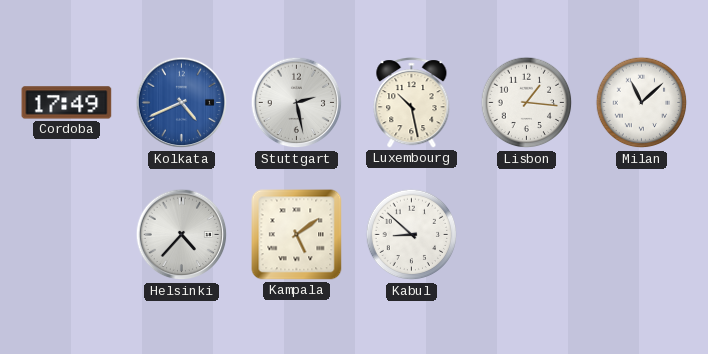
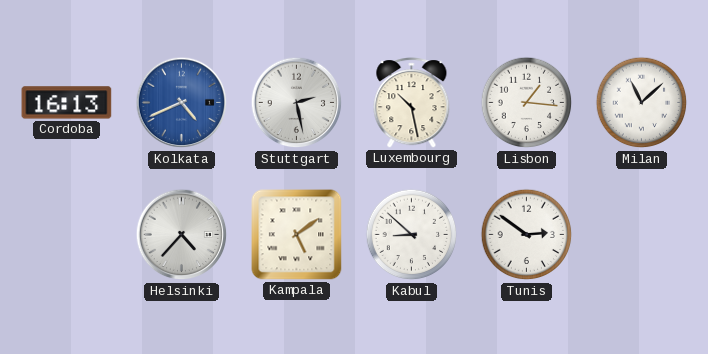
Cordoba: 17:49 -> 16:13 (67, 103)
Tunis: none -> 2:51 (527, 235)
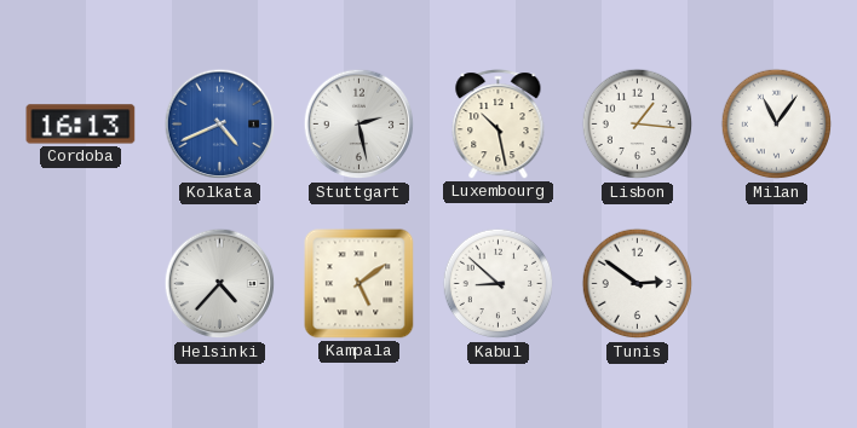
Milan: 11:08 -> 11:06 (777, 125)
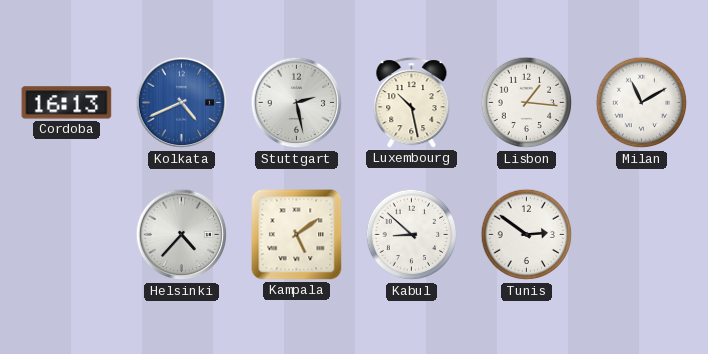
Milan: 11:06 -> 11:10 (642, 103)
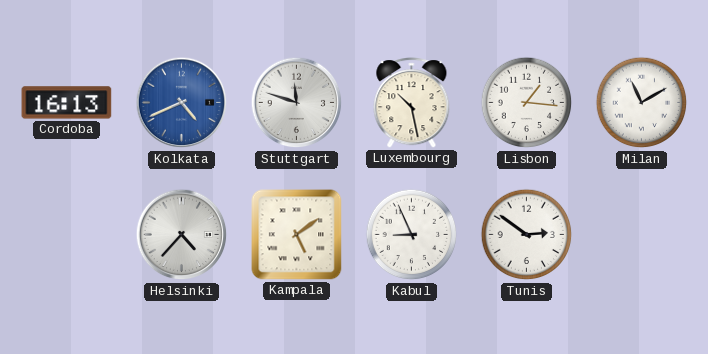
Stuttgart: 2:28 -> 11:48 (297, 103)
Kabul: 8:52 -> 8:56 (412, 235)
